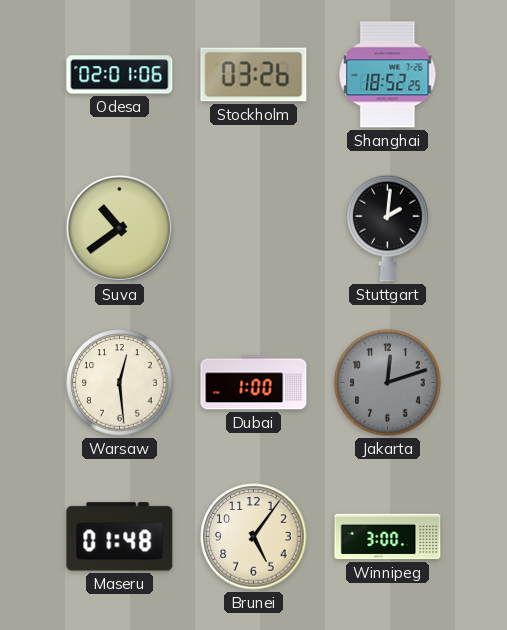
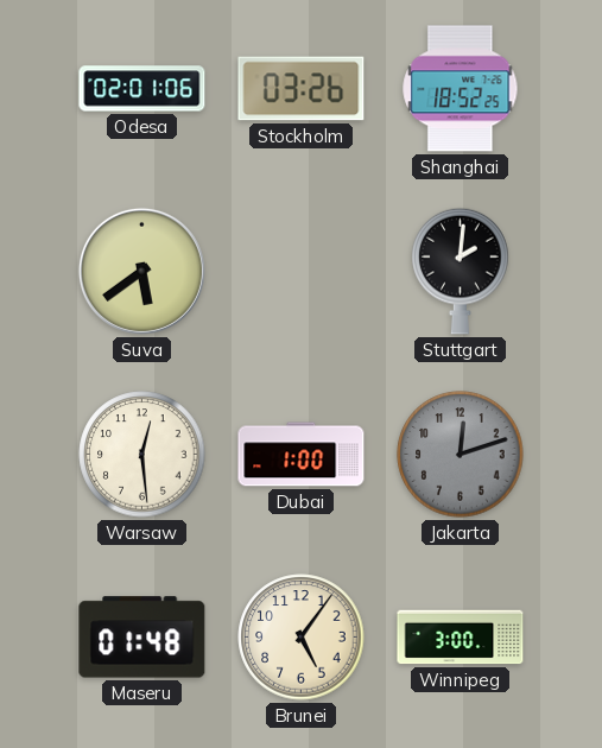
Suva: 10:39 -> 5:39 (141, 271)
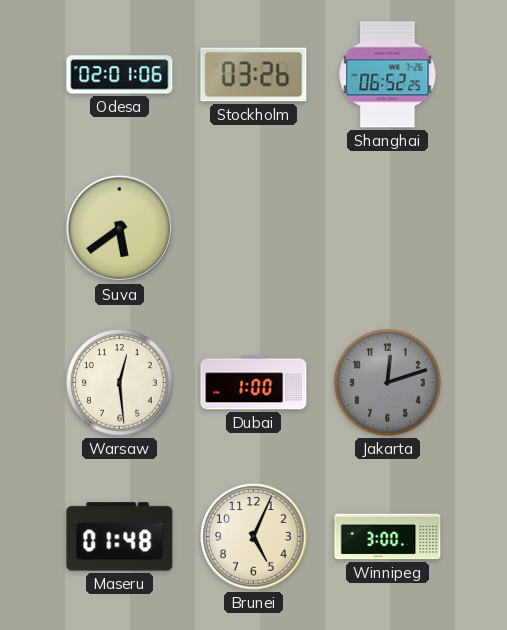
Shanghai: 18:52 -> 06:52 (388, 75)
Stuttgart: 2:01 -> none (461, 271)
Brunei: 5:06 -> 5:04 (254, 537)
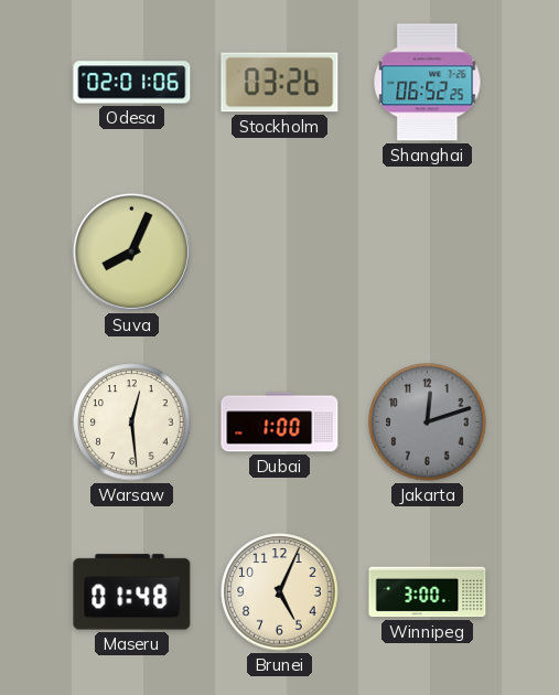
Suva: 5:39 -> 8:04 (131, 252)
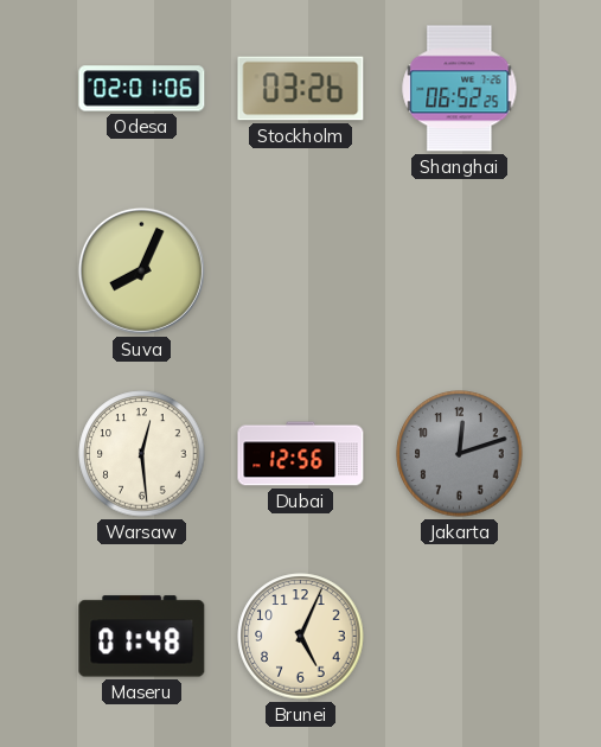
Dubai: 1:00 -> 12:56 (301, 454)
Winnipeg: 3:00 -> none (428, 592)
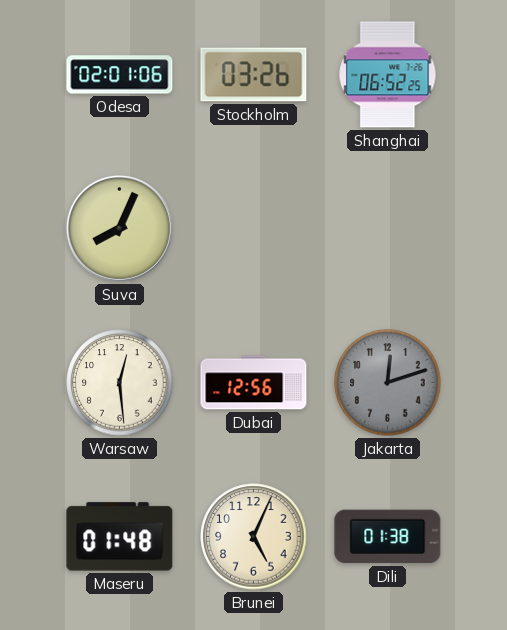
Dili: none -> 01:38 (388, 537)
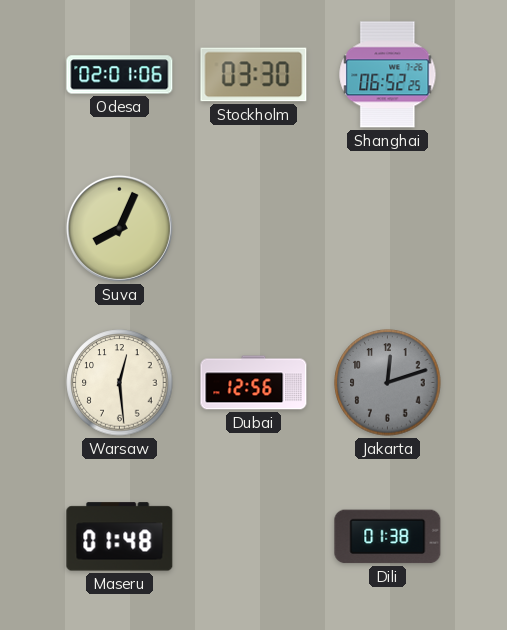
Stockholm: 03:26 -> 03:30 (254, 75)
Brunei: 5:04 -> none (254, 537)
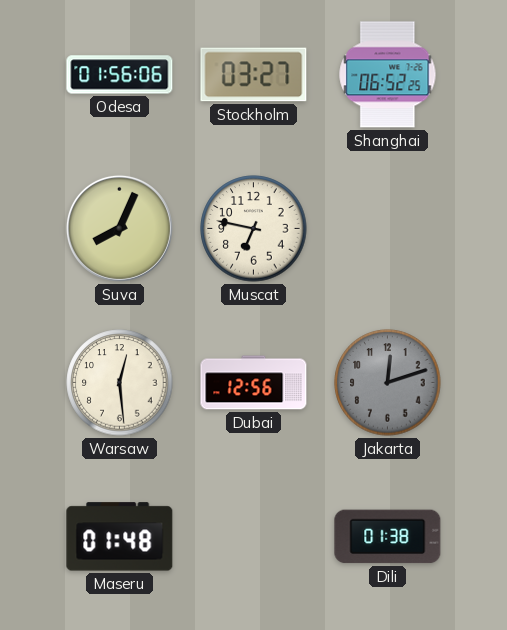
Odesa: 02:01 -> 01:56 (120, 75)
Stockholm: 03:30 -> 03:27 (254, 75)
Muscat: none -> 6:47 (254, 229)
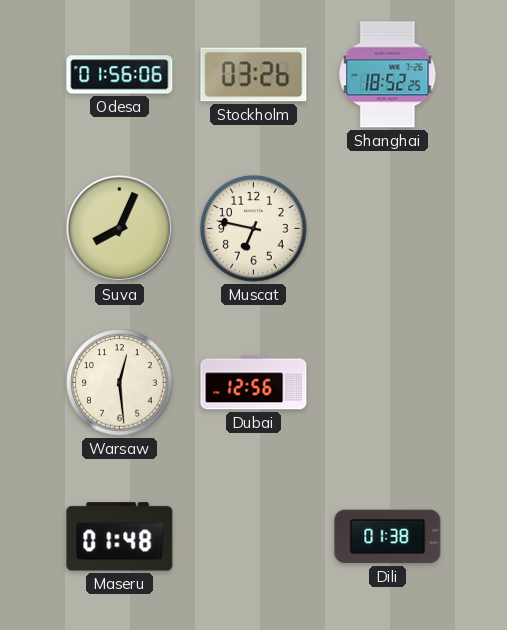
Stockholm: 03:27 -> 03:26 (254, 75)
Shanghai: 06:52 -> 18:52 (388, 75)
Jakarta: 12:12 -> none (388, 383)
